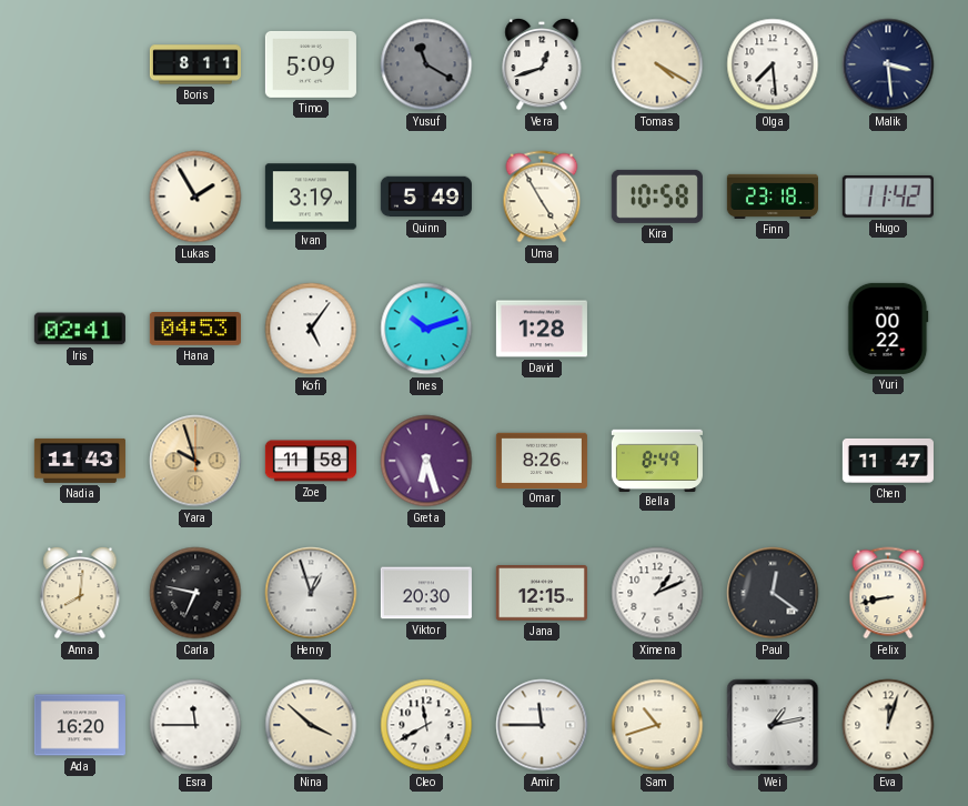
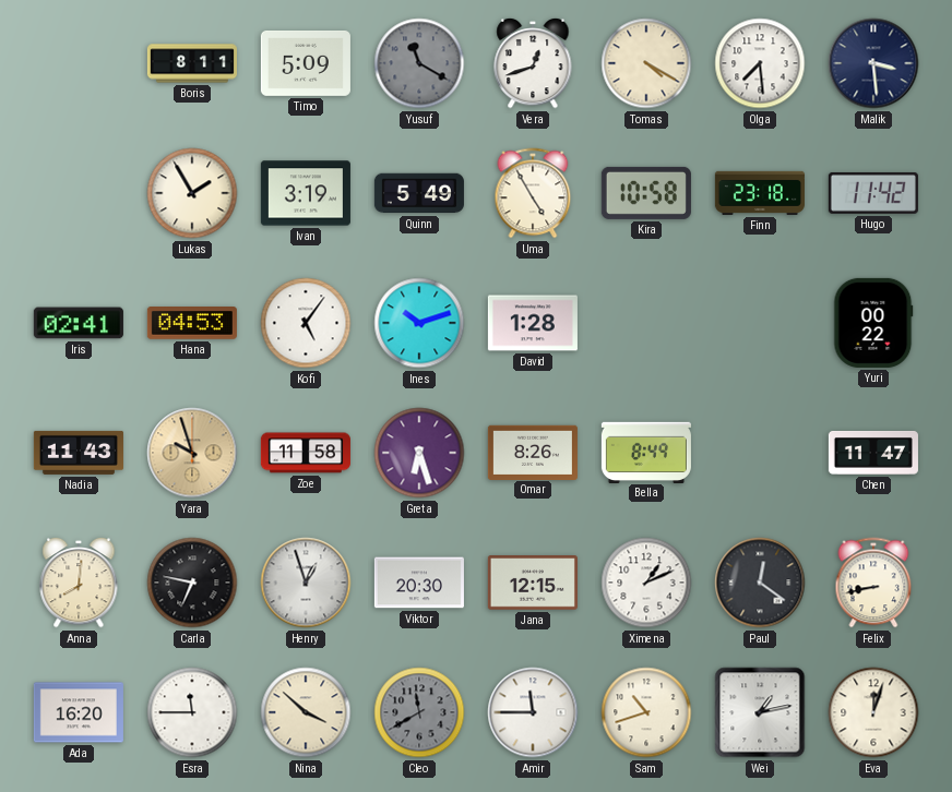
Cleo dial: white -> grey (419, 712)
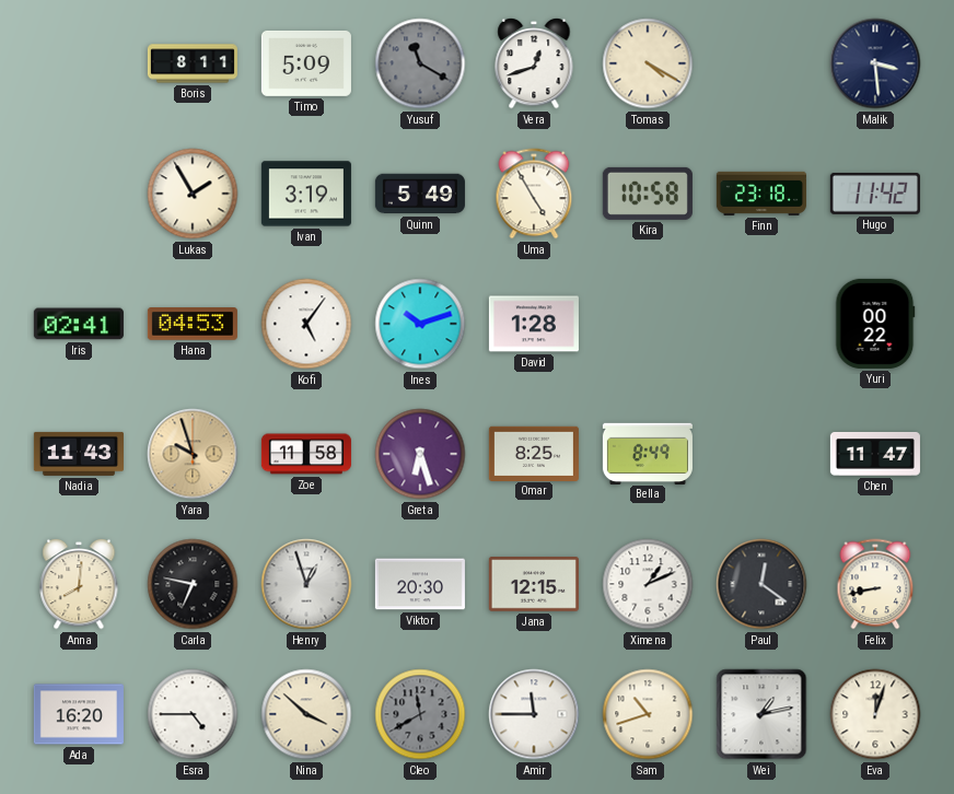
Olga: 7:29 -> none (760, 63)
Omar: 8:26 -> 8:25 (534, 453)
Esra: 11:45 -> 4:45 (193, 714)
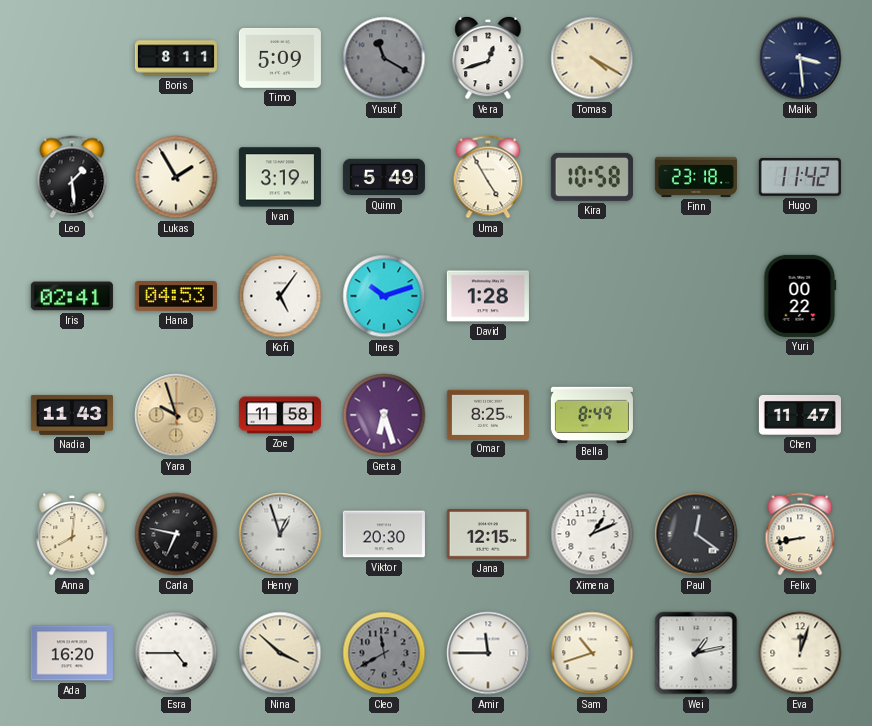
Leo: none -> 1:29 (72, 177)
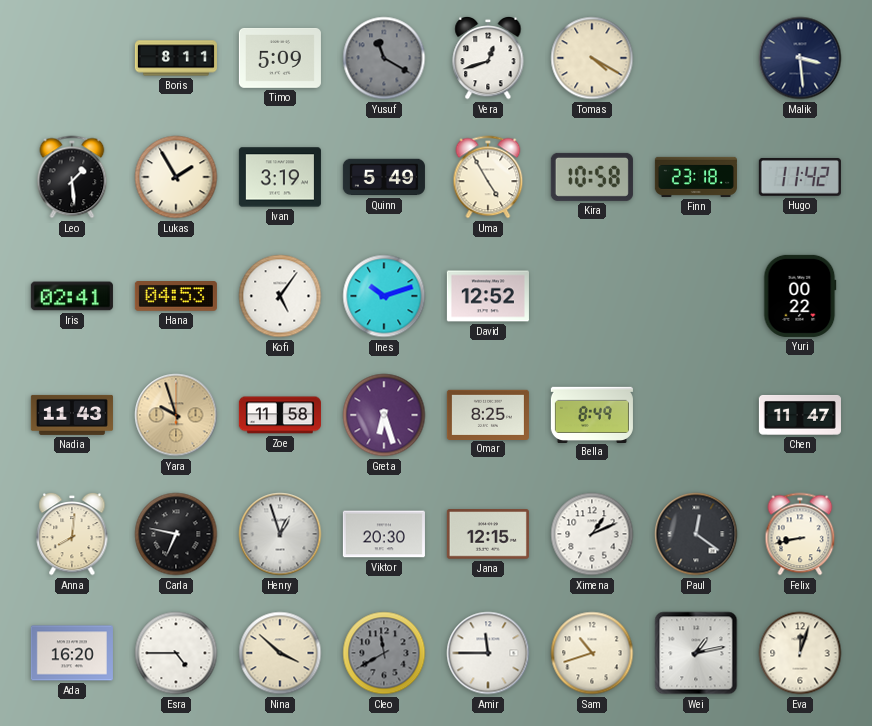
David: 1:28 -> 12:52 (488, 296)
